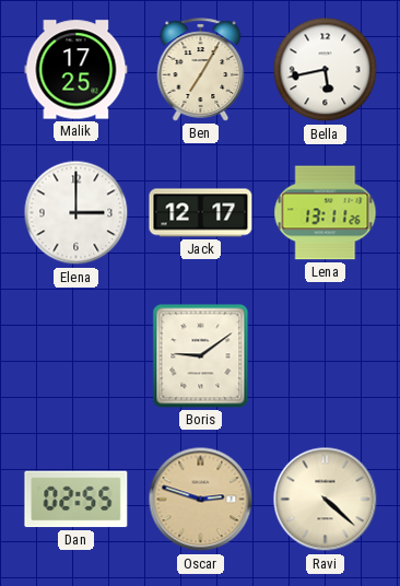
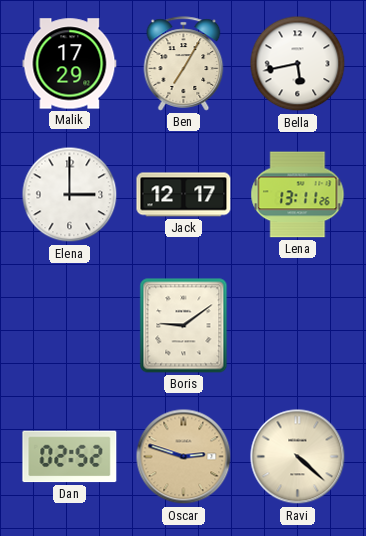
Malik: 17:25 -> 17:29 (70, 64)
Dan: 02:55 -> 02:52 (70, 457)
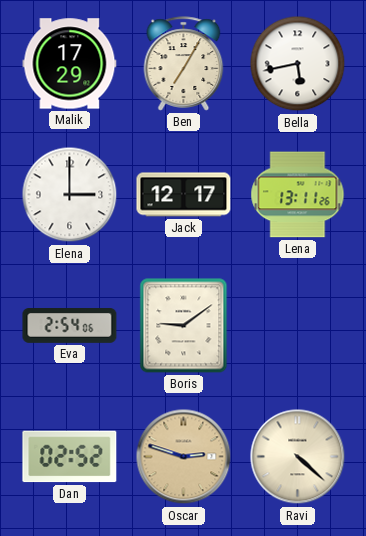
Eva: none -> 2:54 (70, 326)
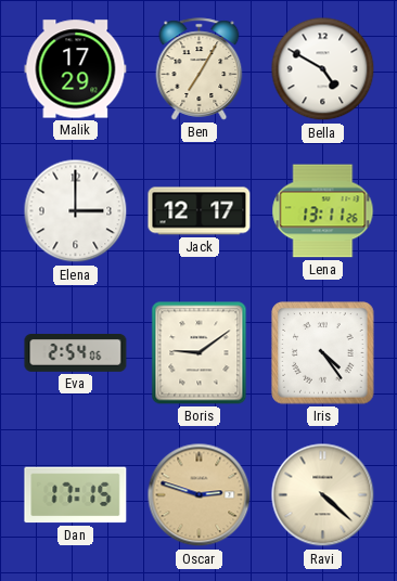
Bella: 5:43 -> 4:50 (323, 69)
Iris: none -> 4:24 (323, 353)
Dan: 02:52 -> 17:15 (76, 495)
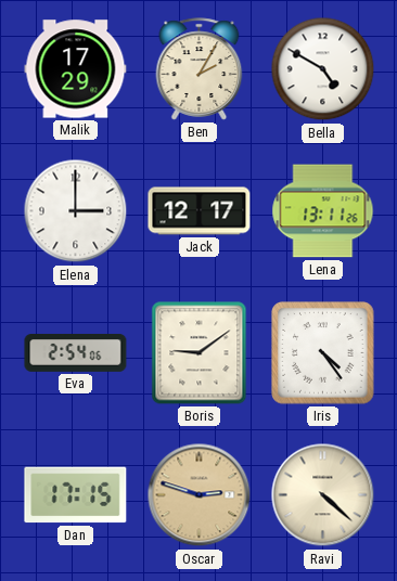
Ben: 7:05 -> 2:05 (200, 69)
